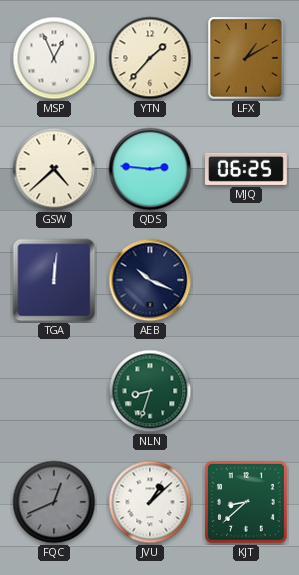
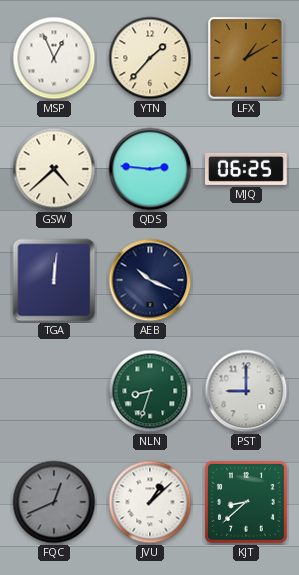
PST: none -> 9:00 (246, 391)
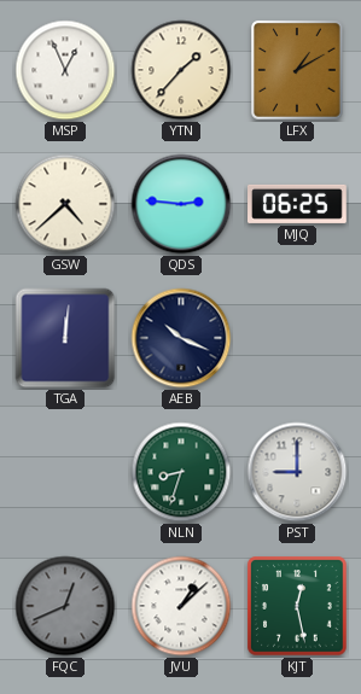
KJT: 8:38 -> 12:28 (297, 606)
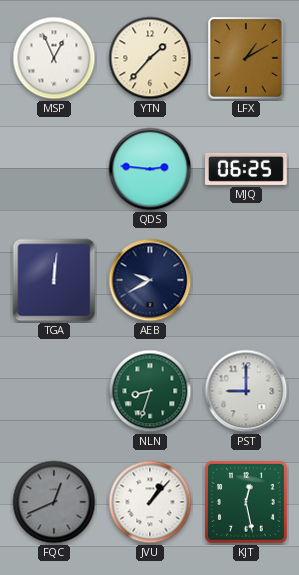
GSW: 4:38 -> none (65, 204)
AEB: 10:19 -> 9:40 (150, 280)
JVU: 1:08 -> 1:07 (150, 502)
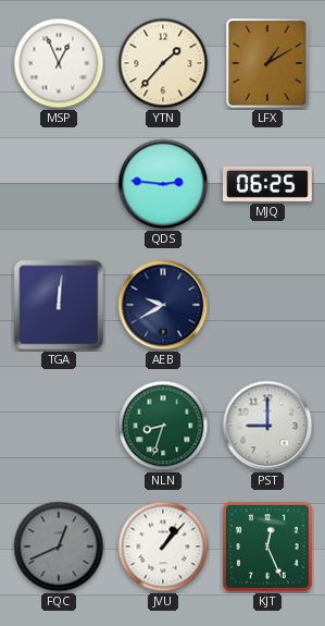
KJT: 12:28 -> 12:26 (267, 547)
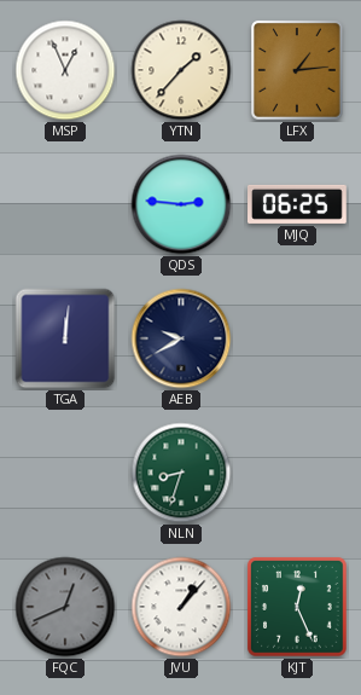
LFX: 1:10 -> 1:14 (298, 70)
PST: 9:00 -> none (267, 426)
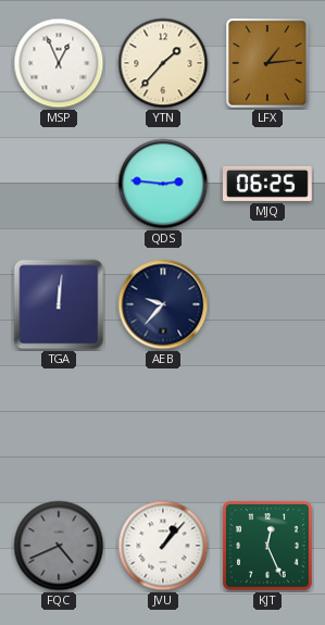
AEB: 9:40 -> 9:37 (163, 304)
NLN: 8:33 -> none (181, 473)
FQC: 12:41 -> 4:41 (59, 546)
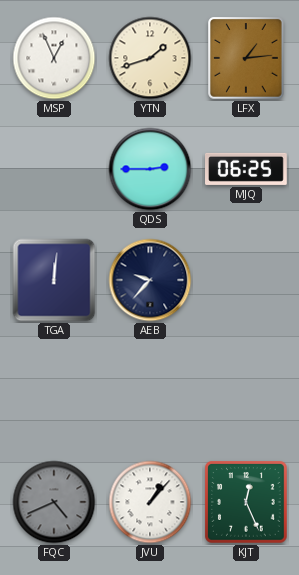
YTN: 1:37 -> 1:42 (150, 58)
QDS: 2:46 -> 2:45 (150, 169)
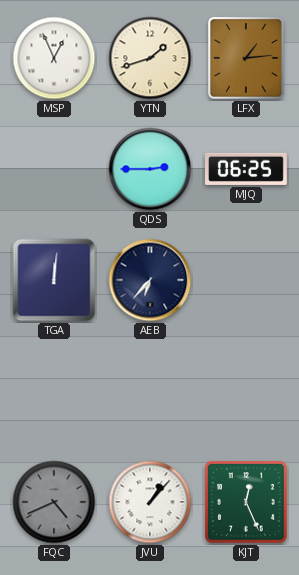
AEB: 9:37 -> 6:37 (150, 280)
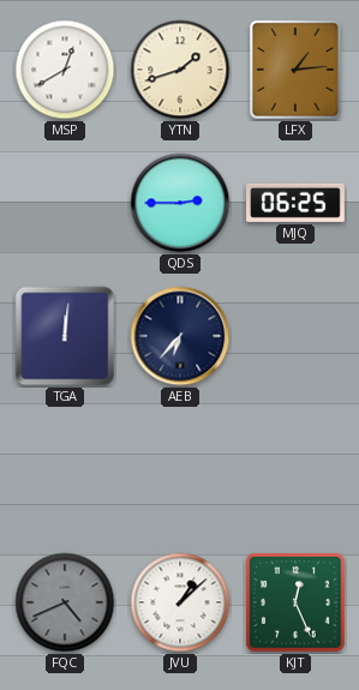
MSP: 12:56 -> 12:40 (65, 70)
JVU: 1:07 -> 1:08 (180, 602)
